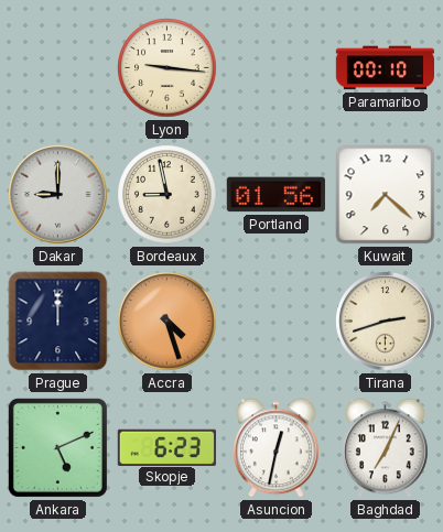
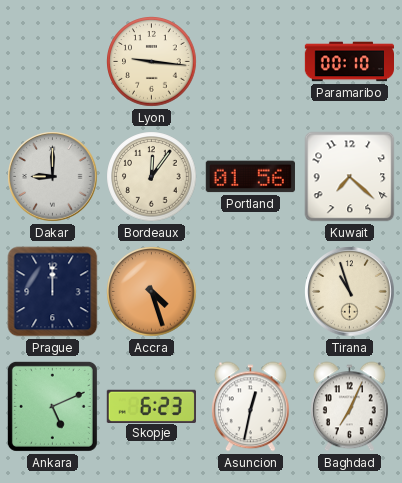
Bordeaux: 8:58 -> 12:06 (152, 177)
Tirana: 2:42 -> 10:57 (350, 292)
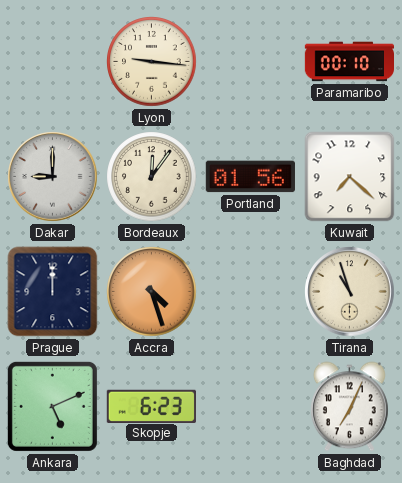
Asuncion: 12:32 -> none (250, 407)
